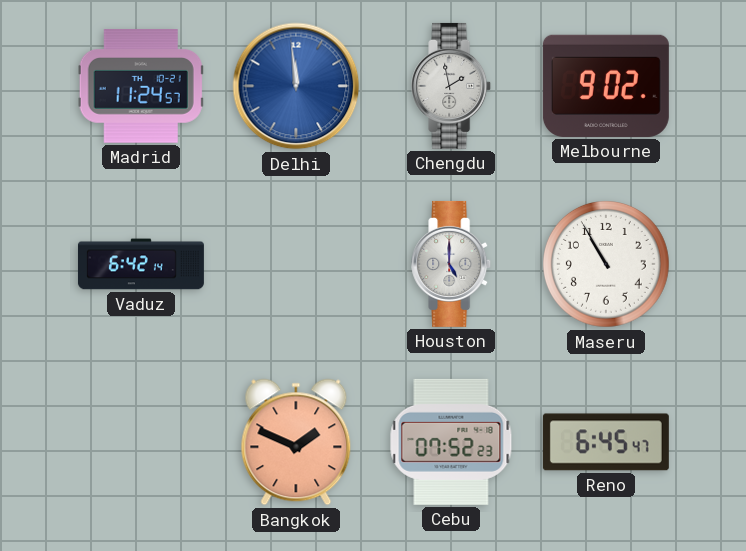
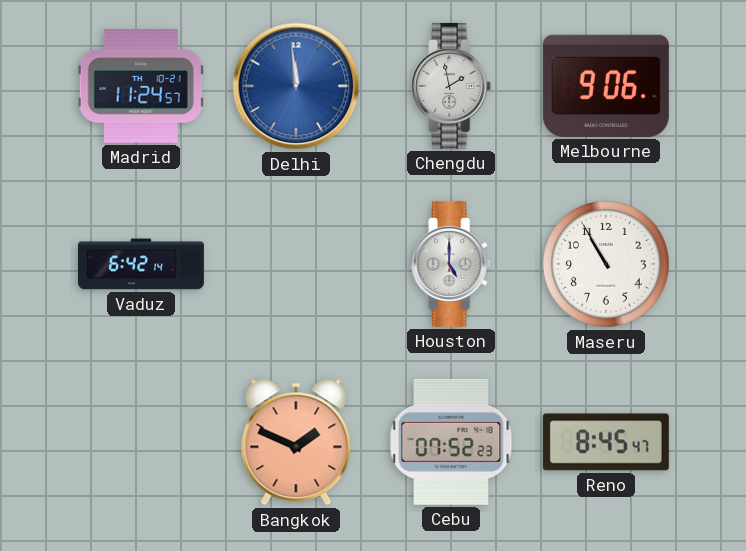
Melbourne: 9:02 -> 9:06 (606, 86)
Reno: 6:45 -> 8:45 (606, 442)
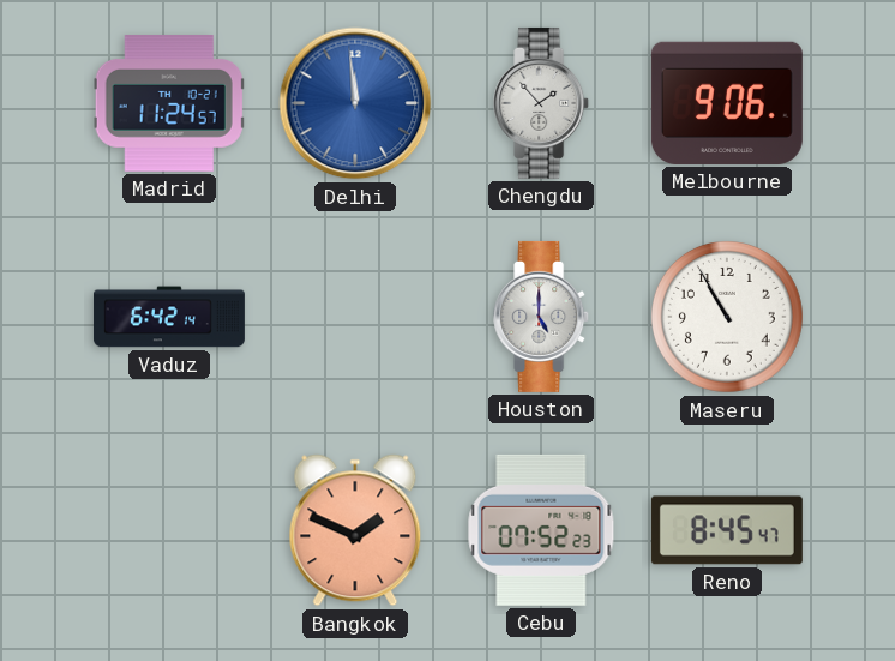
Chengdu: 1:58 -> 1:53 (542, 103)
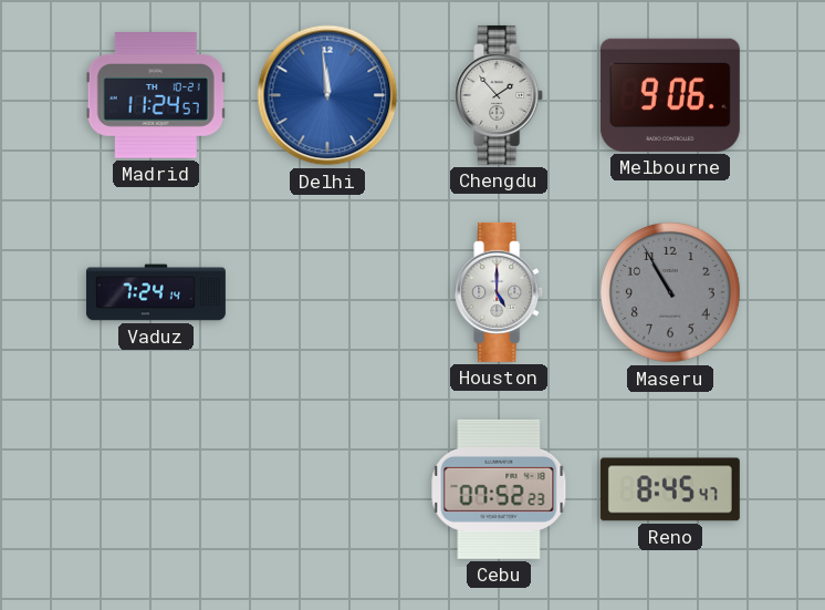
Vaduz: 6:42 -> 7:24 (156, 292)
Maseru dial: white -> grey (671, 293)
Bangkok: 1:49 -> none (355, 530)
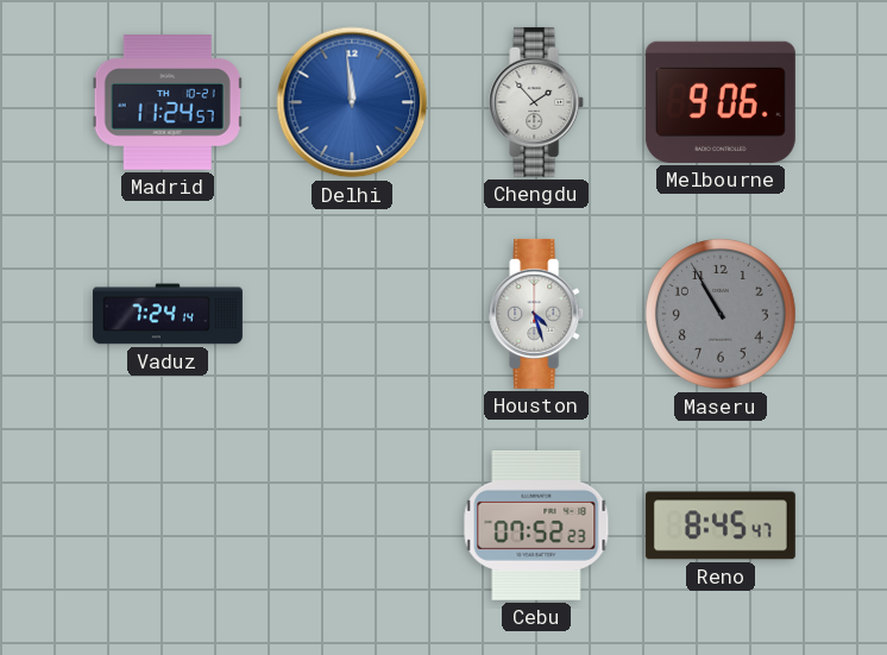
Houston: 5:00 -> 4:27 (537, 314)
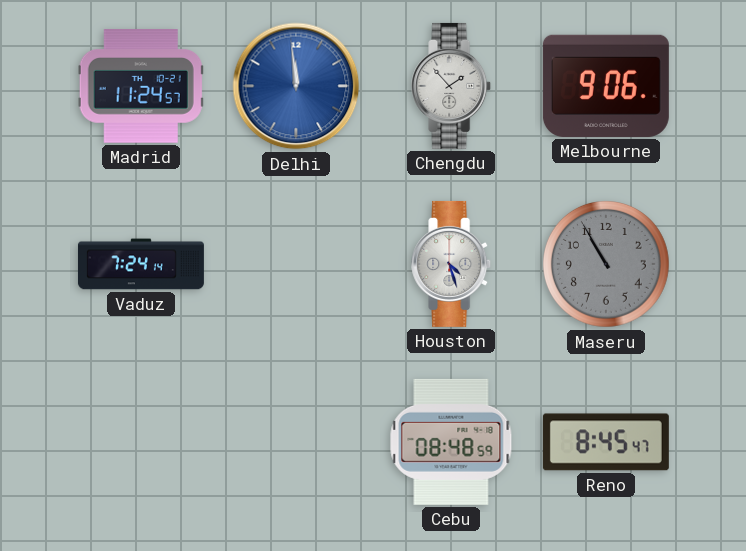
Cebu: 07:52 -> 08:48 (451, 442)
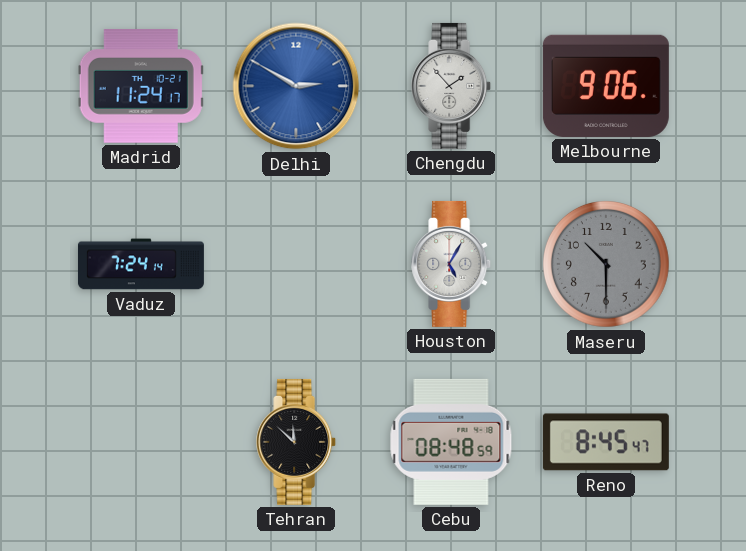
Madrid: 11:24:57 -> 11:24:17 (141, 86)
Delhi: 11:59 -> 2:50 (296, 86)
Houston: 4:27 -> 5:05 (452, 264)
Maseru: 10:55 -> 10:30 (607, 265)
Tehran: none -> 11:52 (297, 442)
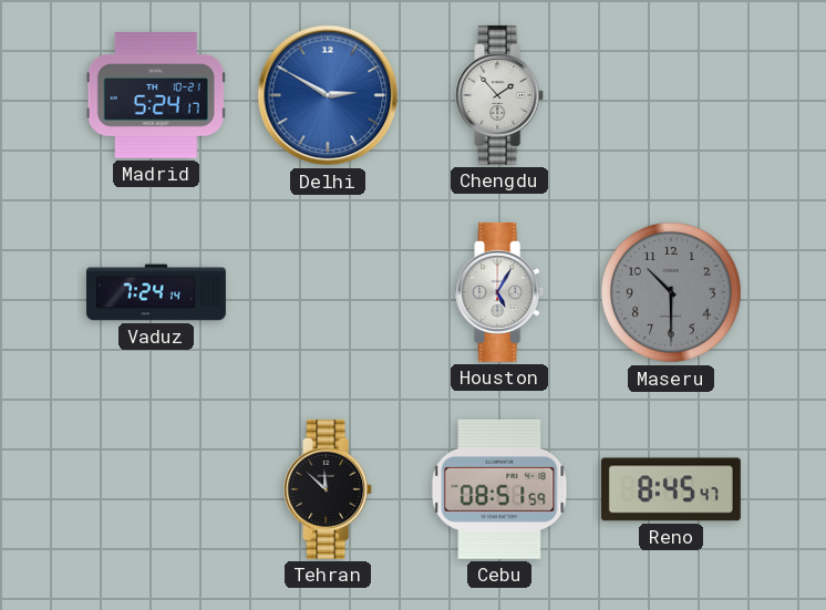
Madrid: 11:24 -> 5:24 (156, 95)
Melbourne: 9:06 -> none (606, 86)
Cebu: 08:48 -> 08:51 (499, 489)
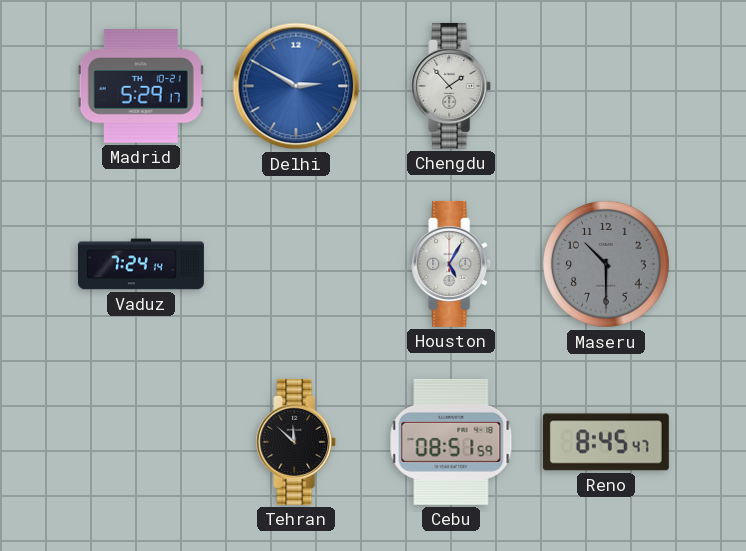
Madrid: 5:24 -> 5:29 (141, 86)
